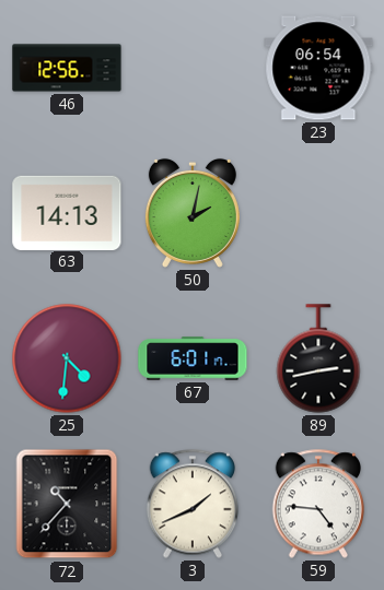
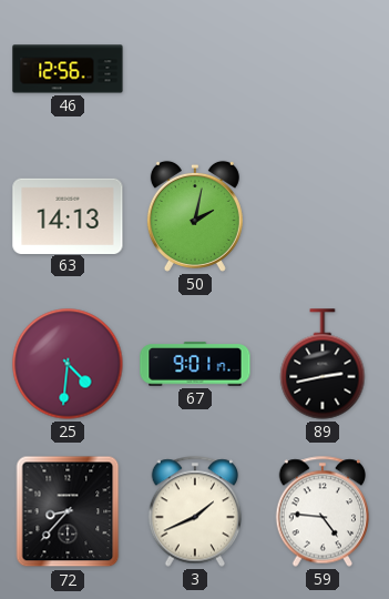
23: 06:54 -> none (318, 68)
67: 6:01 -> 9:01 (195, 364)
72: 10:37 -> 8:37 (68, 511)
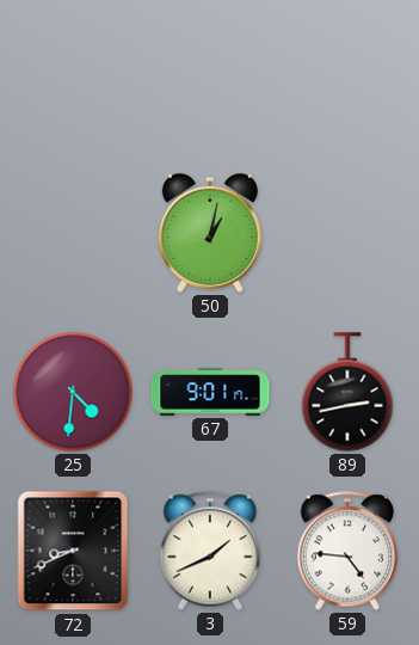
46: 12:56 -> none (68, 69)
63: 14:13 -> none (68, 215)
50: 2:02 -> 1:02 (210, 233)
72: 8:37 -> 8:41 (73, 551)
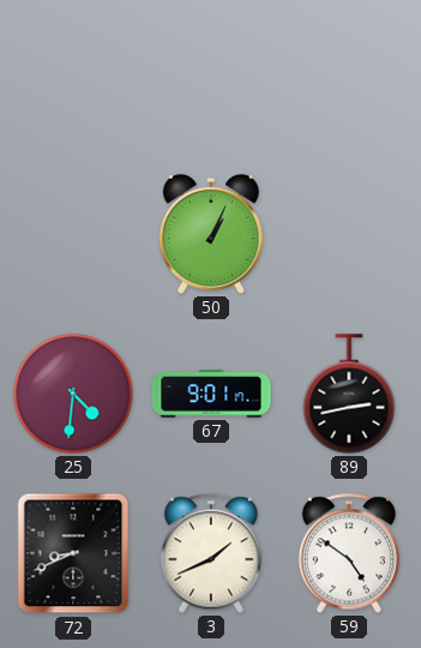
50: 1:02 -> 1:04 (211, 234)
59: 4:46 -> 4:51 (349, 553)
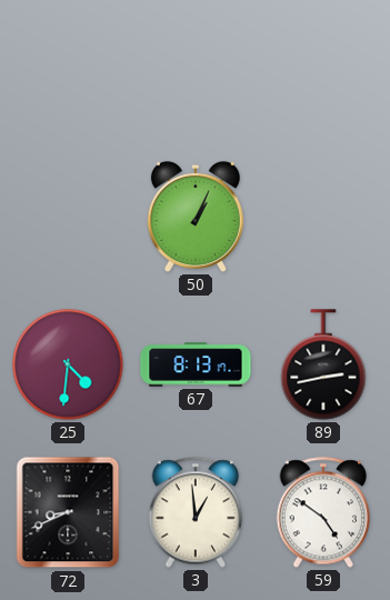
67: 9:01 -> 8:13 (196, 364)
3: 1:41 -> 12:59 (196, 512)
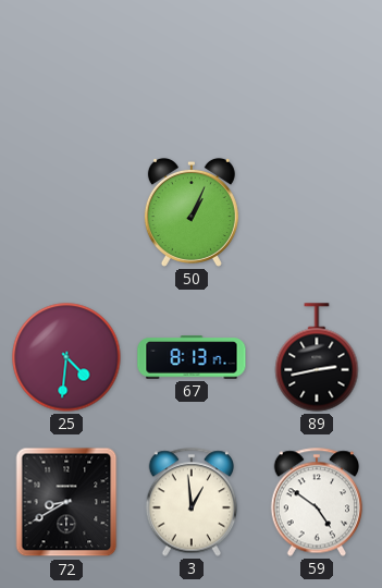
72: 8:41 -> 8:40 (66, 502)
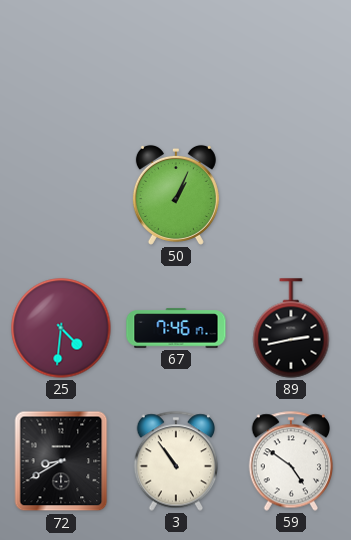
67: 8:13 -> 7:46 (176, 328)
3: 12:59 -> 10:54 (176, 461)
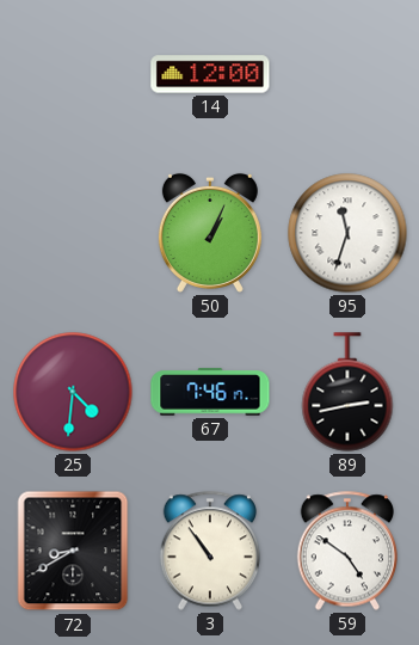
14: none -> 12:00 (210, 74)
95: none -> 11:33 (347, 233)
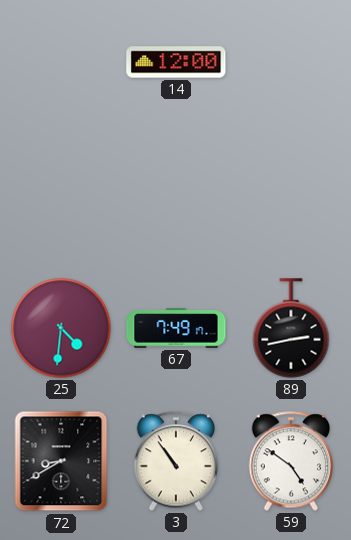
50: 1:04 -> none (210, 233)
95: 11:33 -> none (347, 233)
67: 7:46 -> 7:49 (176, 328)
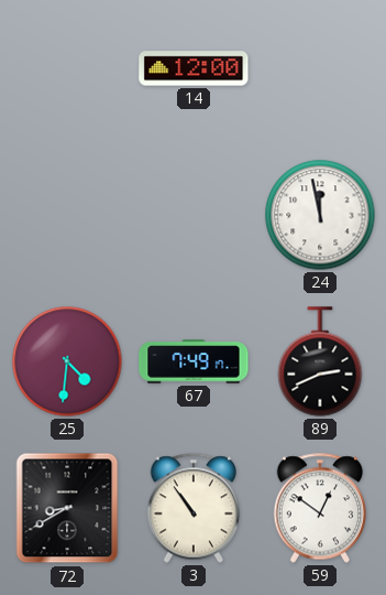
24: none -> 11:58 (320, 215)
89: 2:43 -> 2:41 (320, 361)
59: 4:51 -> 12:51 (320, 508)
